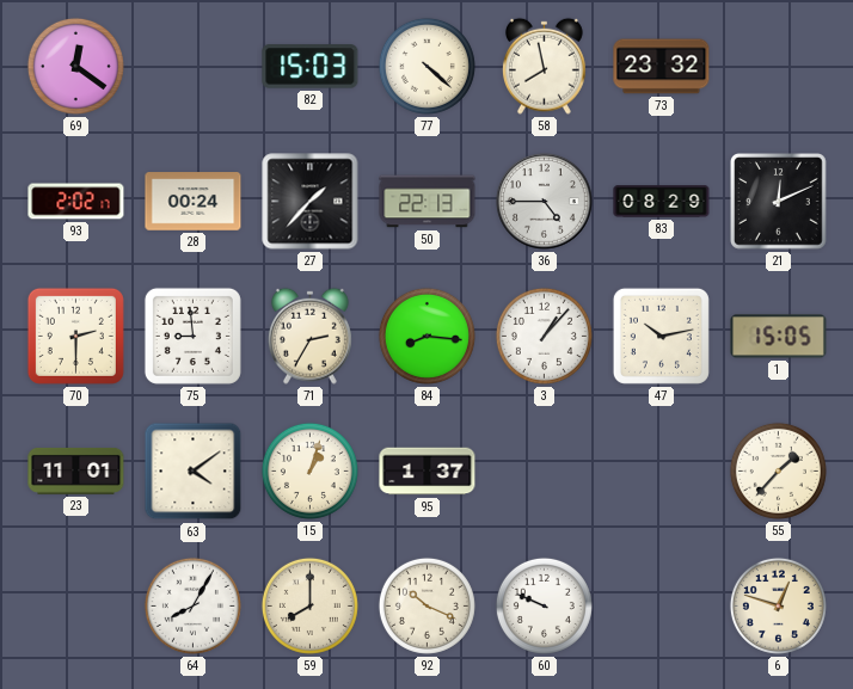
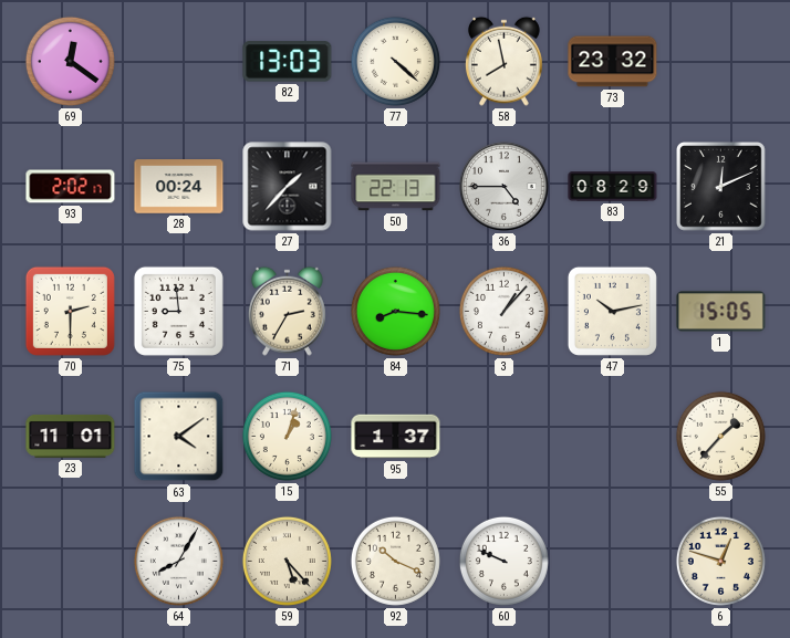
82: 15:03 -> 13:03 (288, 62)
59: 8:00 -> 5:23 (287, 561)
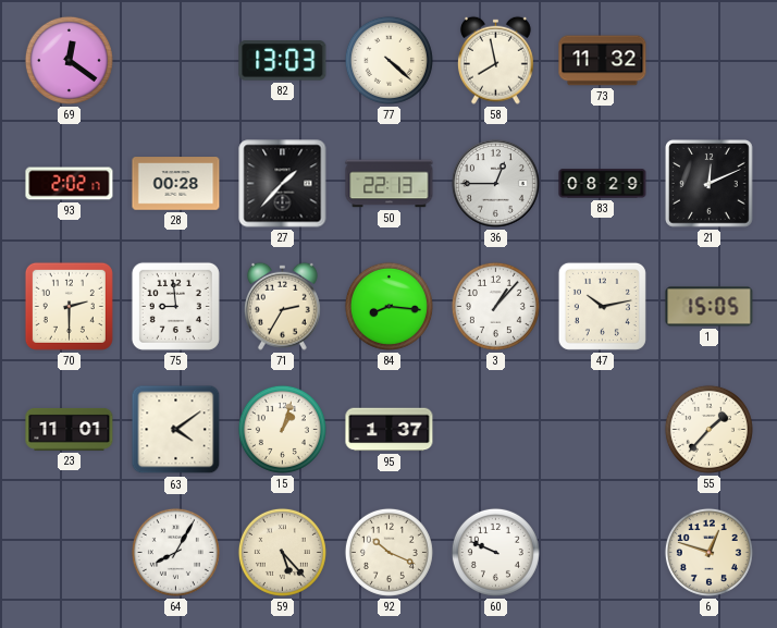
73: 23:32 -> 11:32 (603, 61)
28: 00:24 -> 00:28 (176, 184)
36: 4:45 -> 12:45 (496, 184)
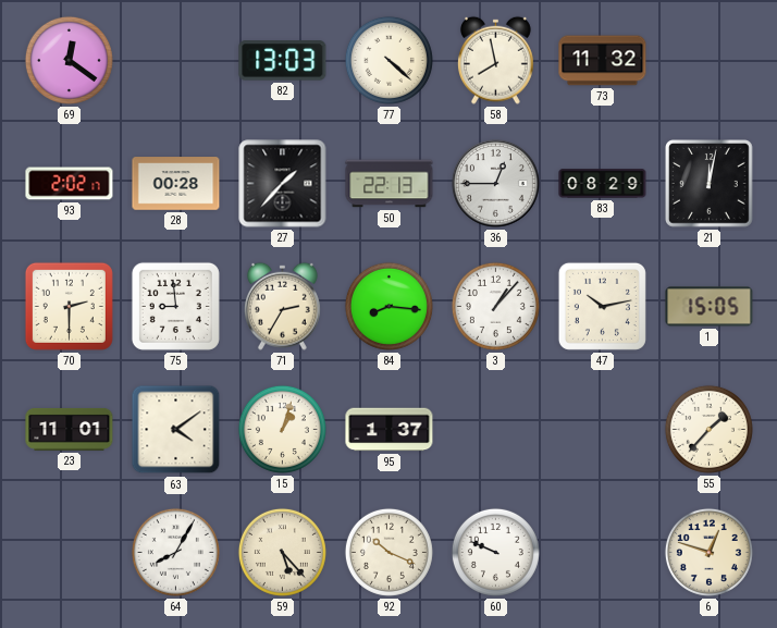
21: 12:11 -> 12:02 (710, 184)
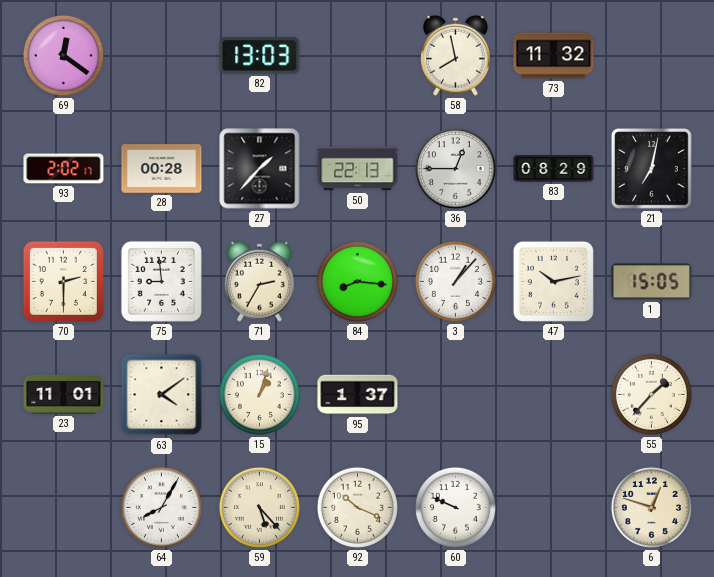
77: 4:22 -> none (388, 60)
21: 12:02 -> 7:02 (652, 169)
